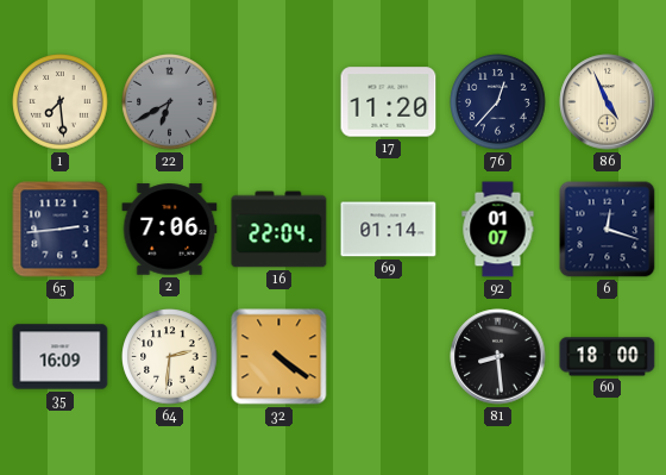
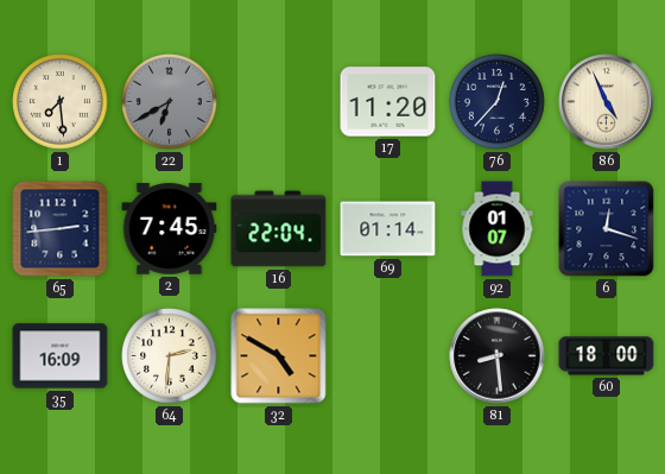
2: 7:06 -> 7:45 (170, 229)
32: 4:21 -> 4:50 (279, 356)
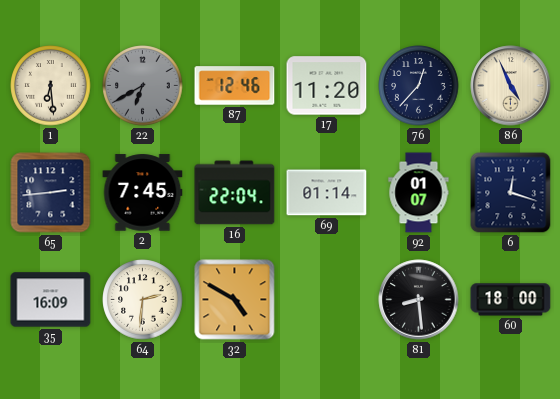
1: 7:29 -> 6:29 (51, 86)
87: none -> 12:46 (235, 86)
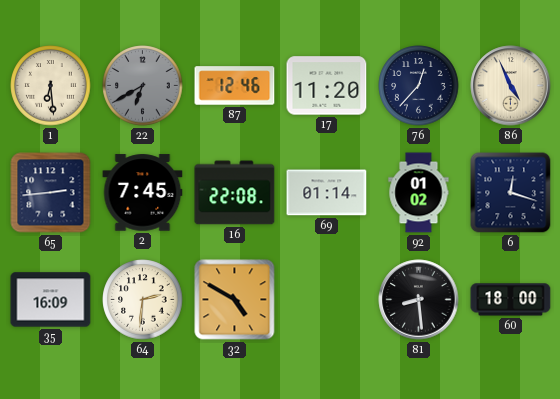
16: 22:04 -> 22:08 (235, 193)
92: 01:07 -> 01:02 (419, 193)
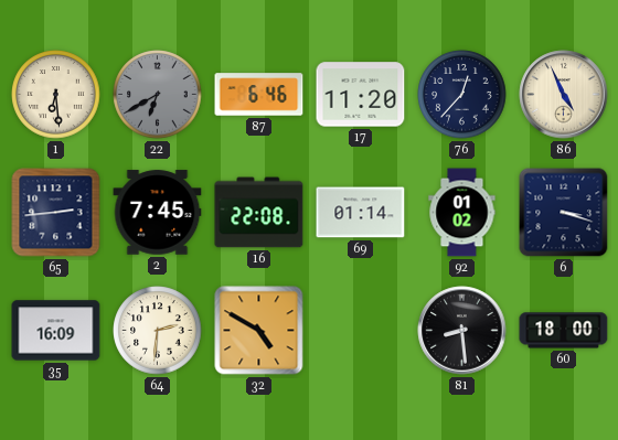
87: 12:46 -> 6:46 (259, 95)
6: 12:18 -> 3:18 (564, 213)
